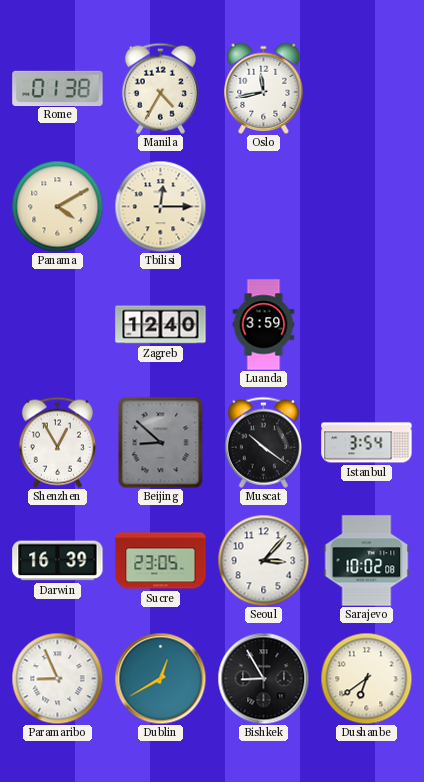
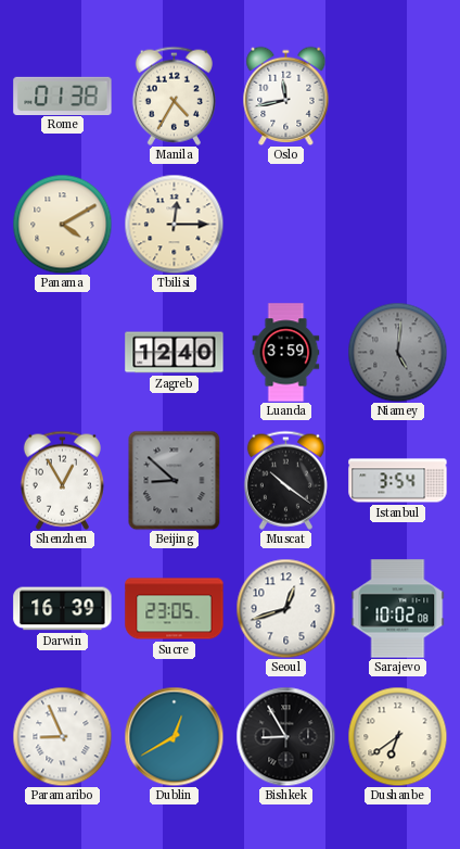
Niamey: none -> 5:01 (397, 352)
Seoul: 3:07 -> 12:42 (285, 608)
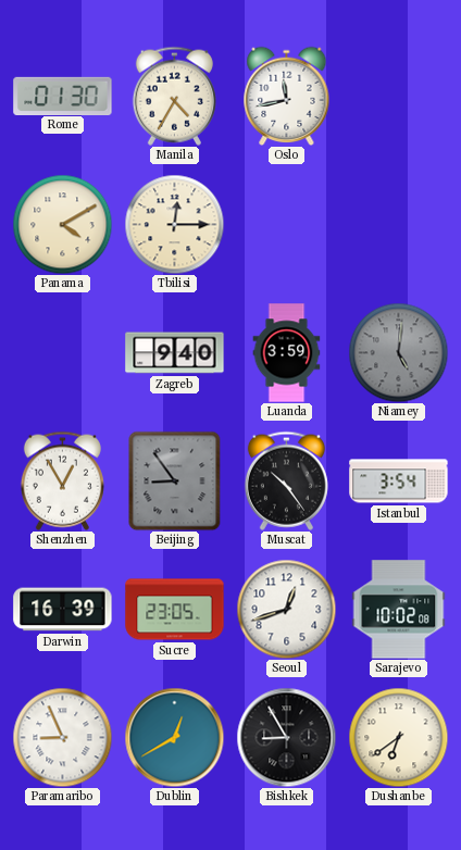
Rome: 01:38 -> 01:30 (63, 96)
Zagreb: 12:40 -> 9:40 (175, 353)
Beijing: 8:52 -> 8:54 (175, 480)
Muscat: 10:21 -> 10:24 (286, 480)
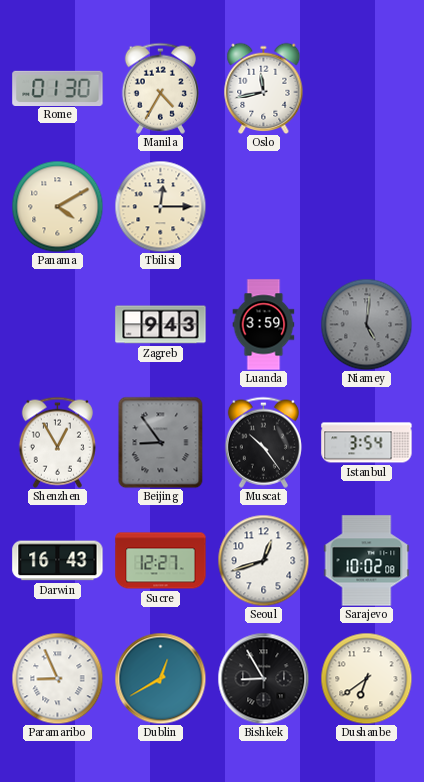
Zagreb: 9:40 -> 9:43 (161, 325)
Darwin: 16:39 -> 16:43 (58, 561)
Sucre: 23:05 -> 12:27 (161, 561)
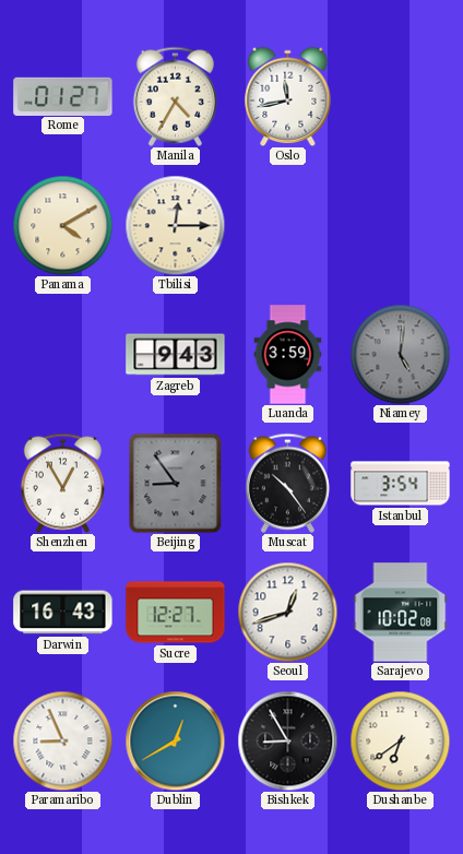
Rome: 01:30 -> 01:27 (63, 96)
